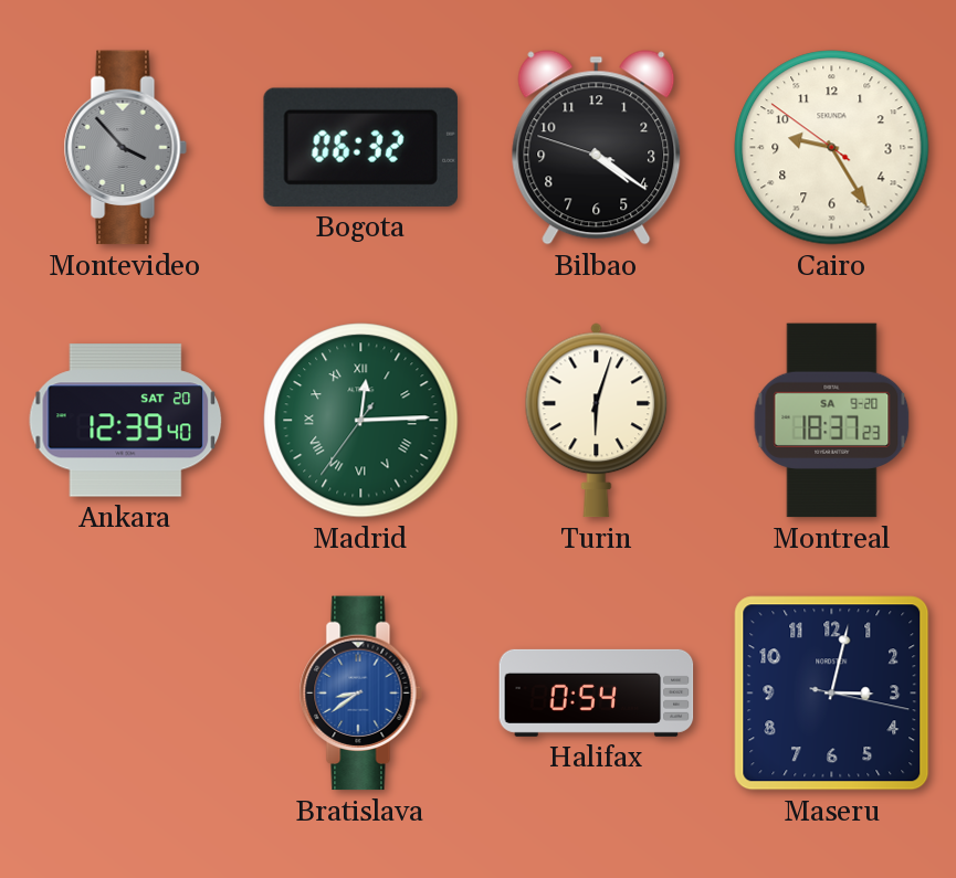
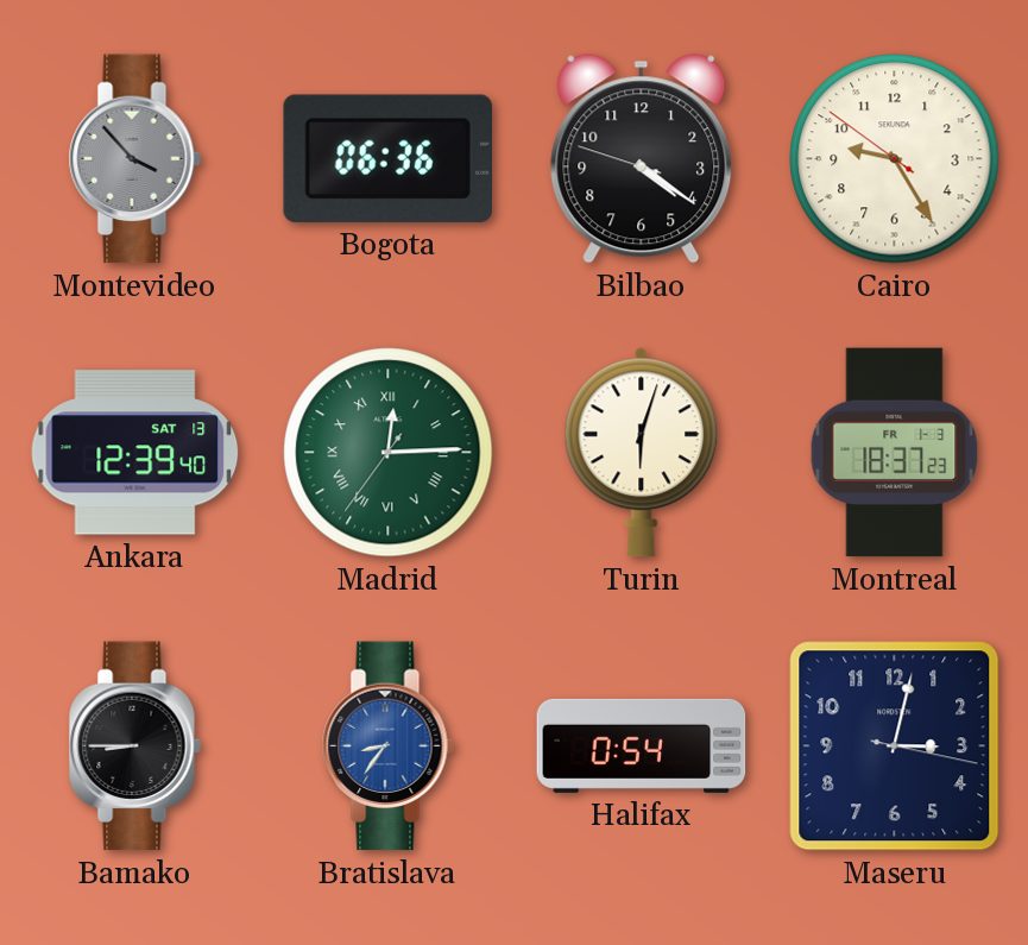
Bogota: 06:32 -> 06:36 (387, 158)
Ankara date: SAT 20 -> SAT 13 (135, 453)
Montreal date: SA 9-20 -> FR 1-3 (895, 453)
Bamako: none -> 8:45 (134, 746)
Bratislava: 8:39 -> 8:36 (387, 746)
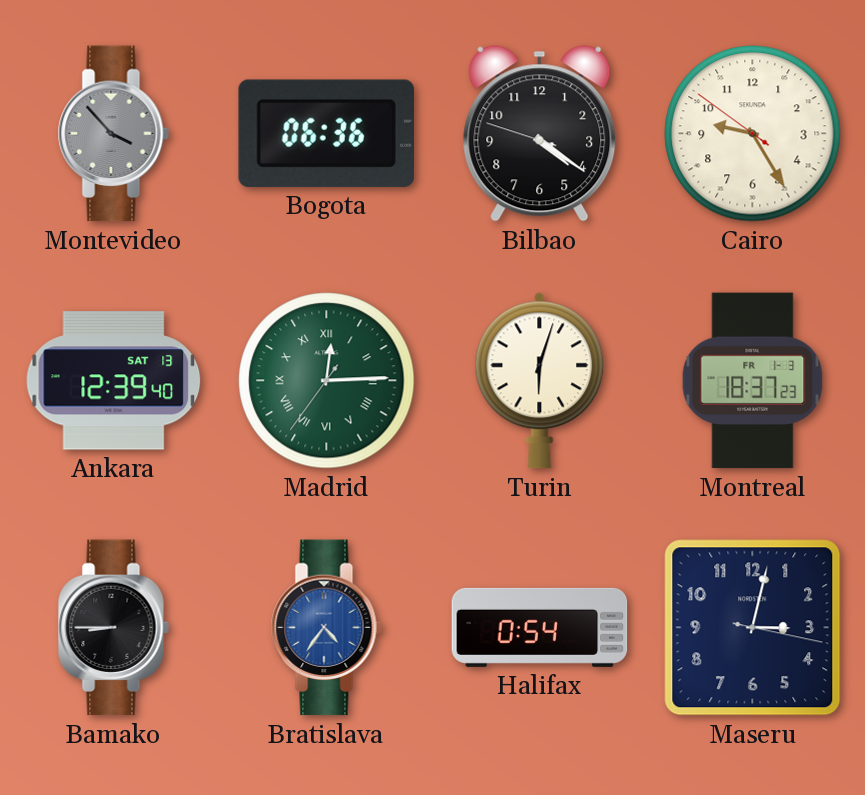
Bratislava: 8:36 -> 4:36 (326, 628)
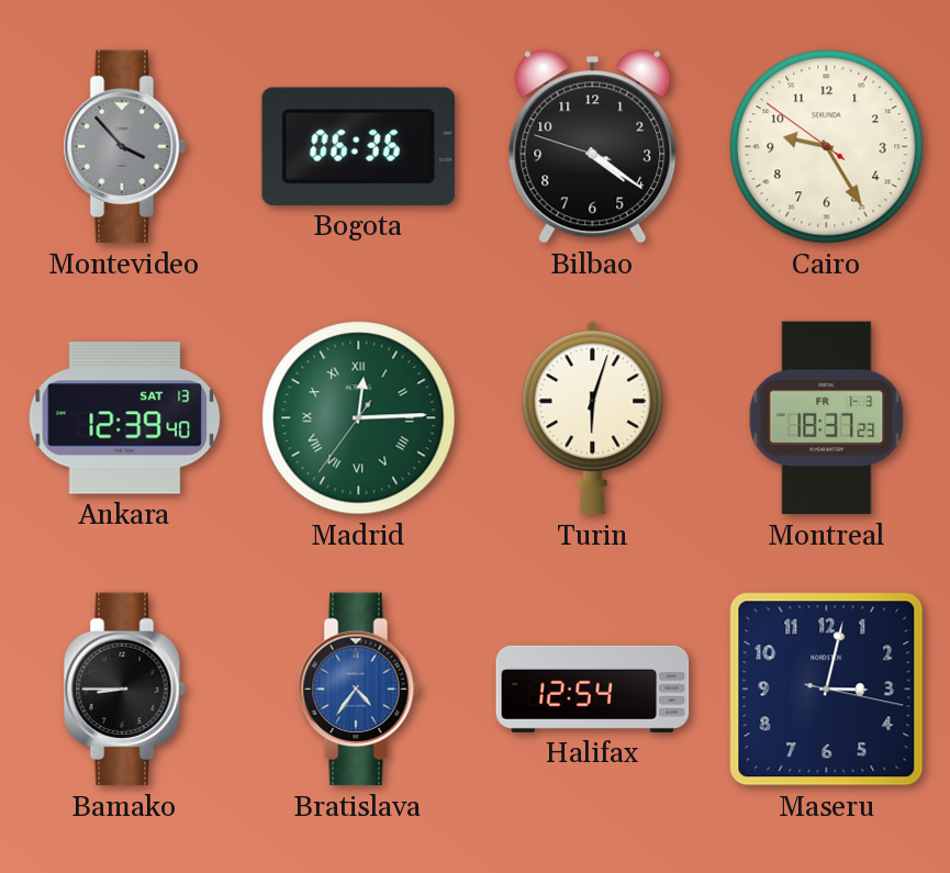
Halifax: 0:54 -> 12:54 (593, 689)
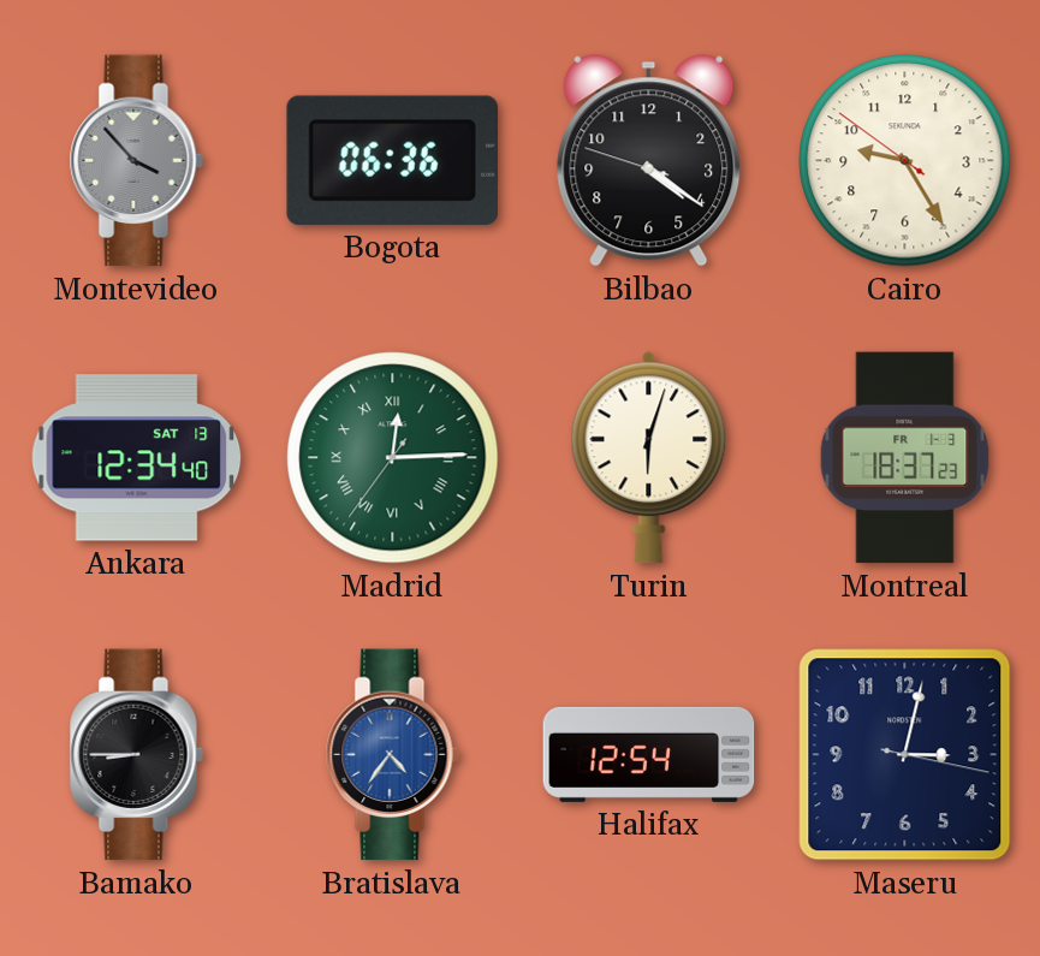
Ankara: 12:39 -> 12:34 (137, 458)
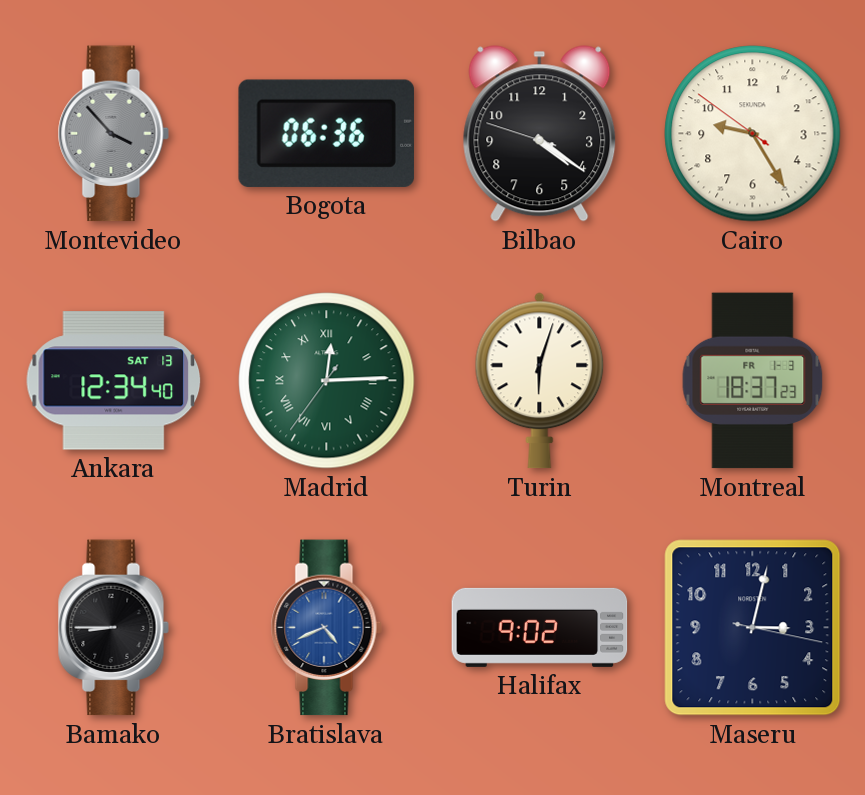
Bratislava: 4:36 -> 4:41 (326, 628)
Halifax: 12:54 -> 9:02 (540, 627)
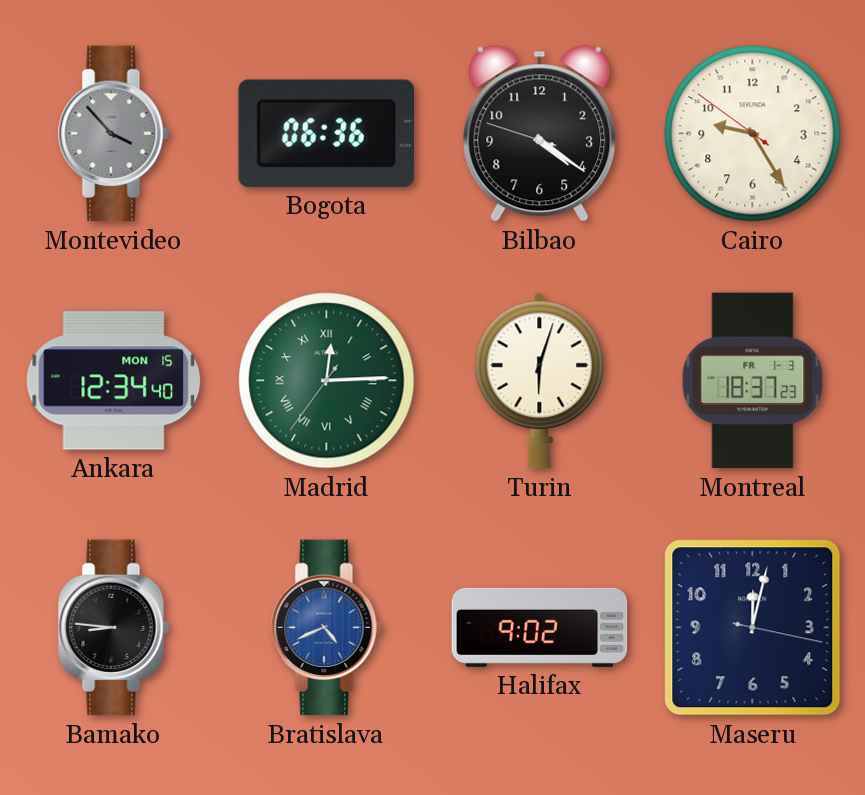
Ankara date: SAT 13 -> MON 15 (114, 381)
Bamako: 8:45 -> 8:46 (113, 628)
Maseru: 3:02 -> 12:02 (753, 628)
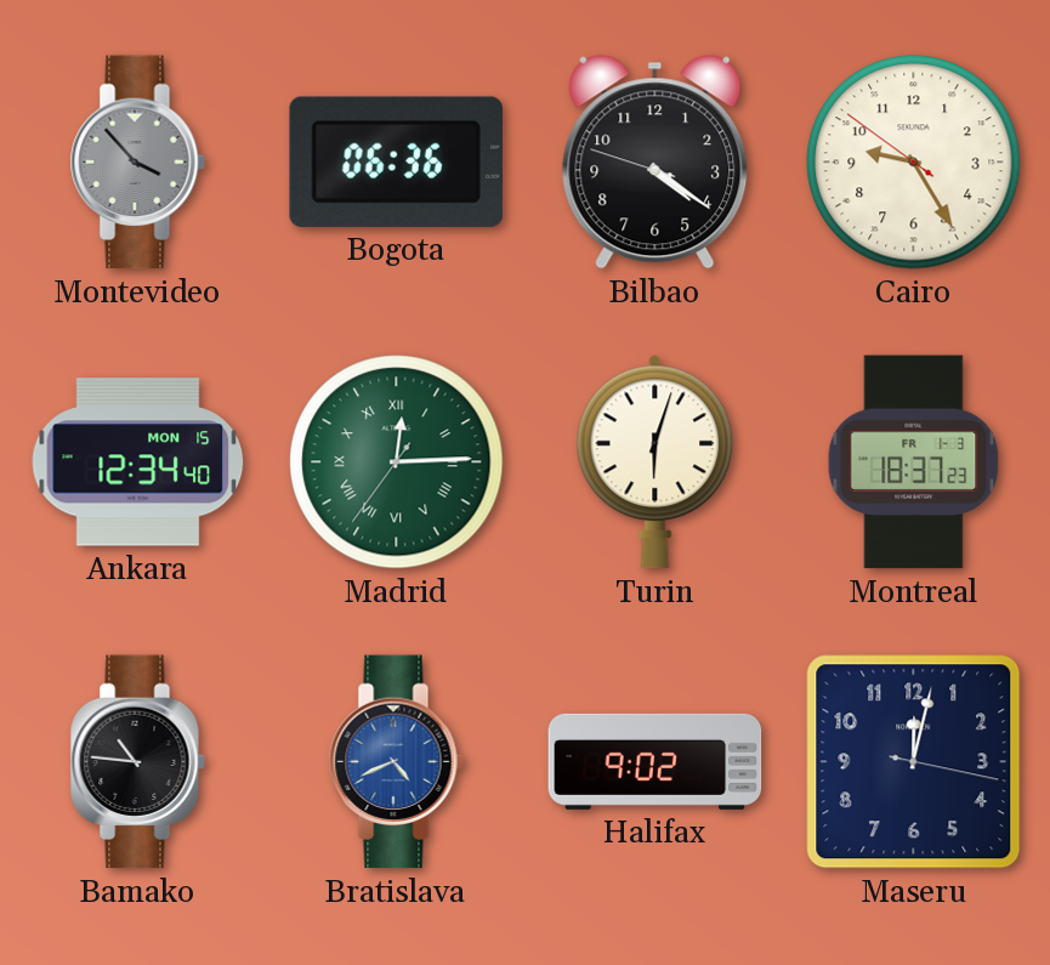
Bamako: 8:46 -> 10:46 (137, 762)
